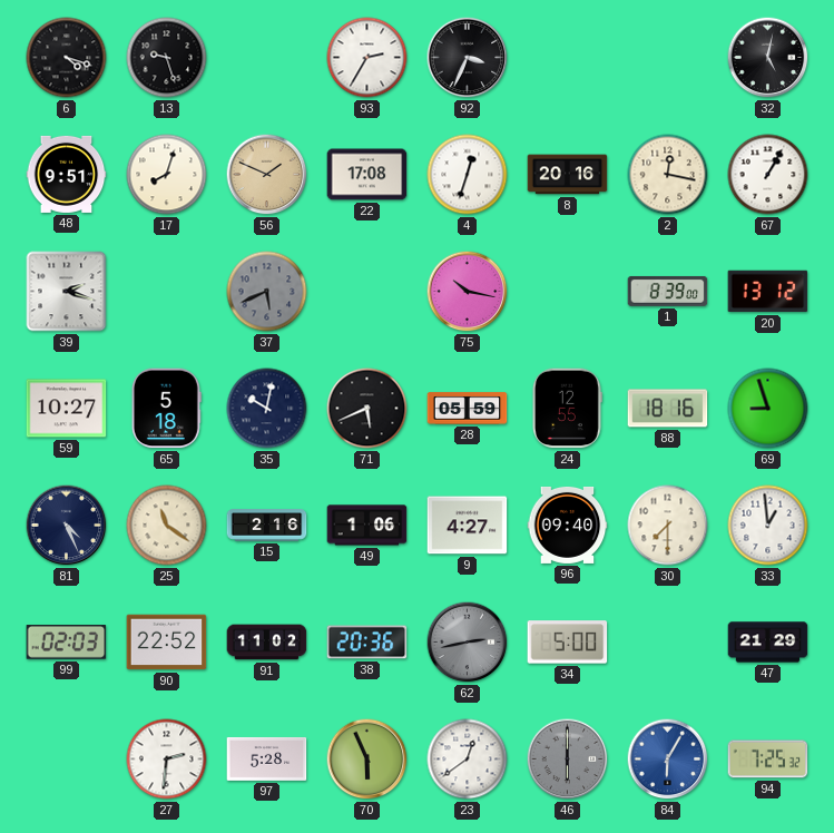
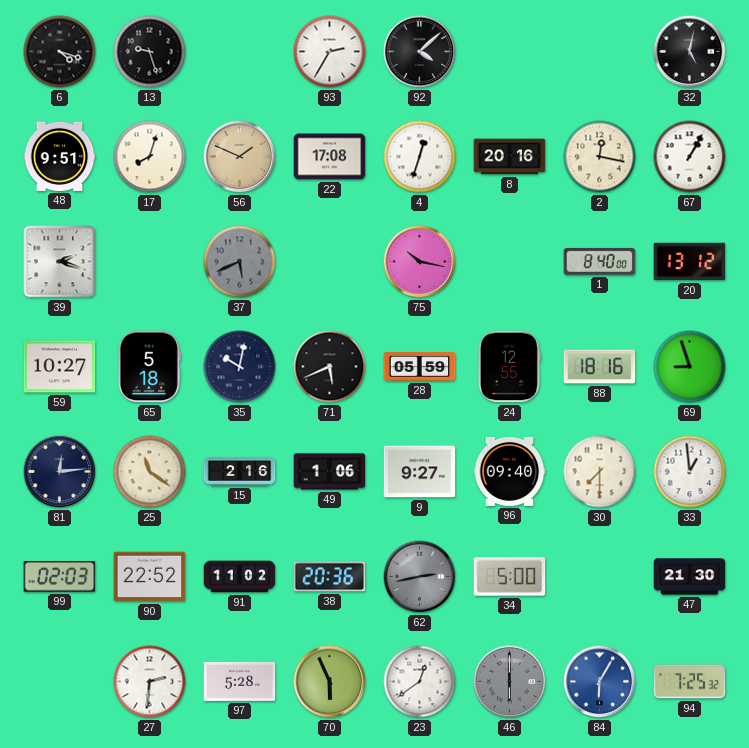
92: 3:34 -> 4:08 (420, 52)
1: 8:39 -> 8:40 (600, 261)
81: 4:26 -> 12:14 (60, 472)
9: 4:27 -> 9:27 (420, 472)
47: 21:29 -> 21:30 (690, 577)
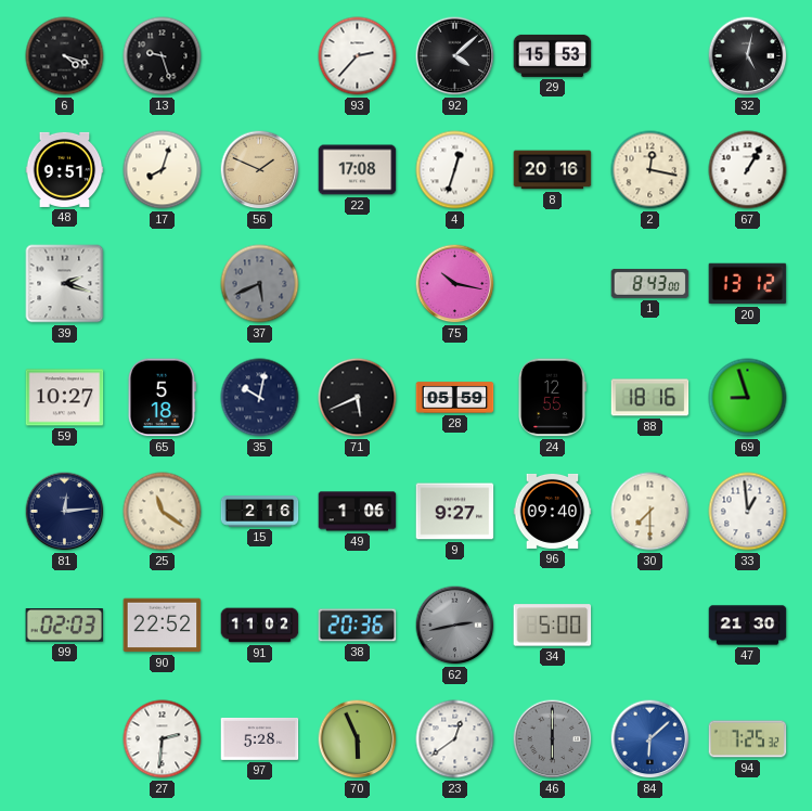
93: 2:35 -> 2:37 (358, 56)
29: none -> 15:53 (553, 55)
1: 8:40 -> 8:43 (650, 283)
84: 6:05 -> 6:08 (650, 739)
